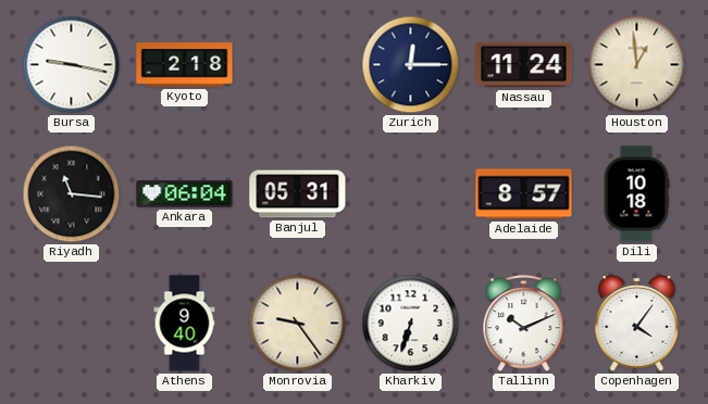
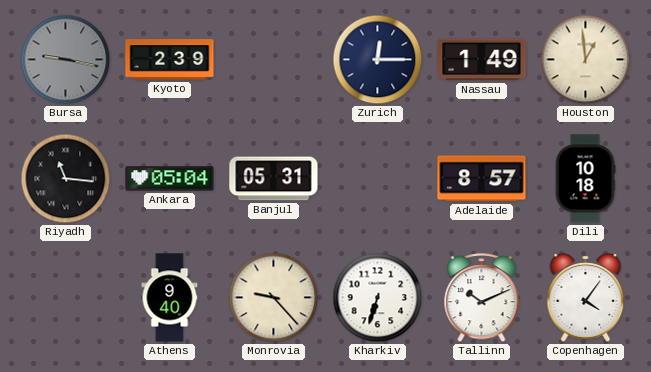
Bursa dial: white -> grey (66, 60)
Kyoto: 2:18 -> 2:39 (170, 60)
Nassau: 11:24 -> 1:49 (482, 60)
Ankara: 06:04 -> 05:04 (170, 179)
Monrovia: 9:24 -> 9:23 (274, 298)
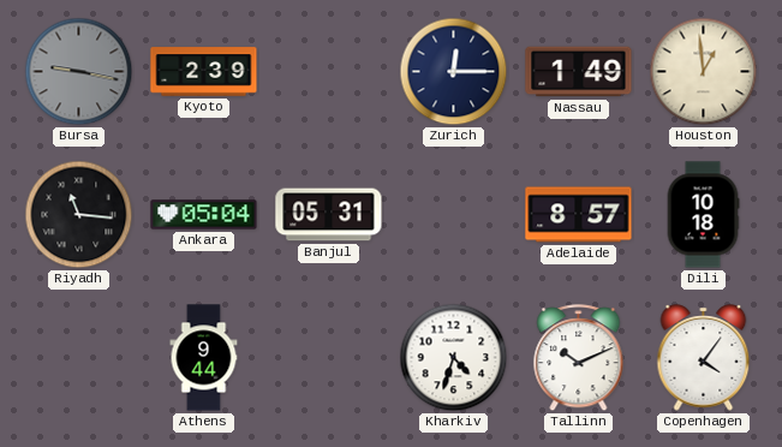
Athens: 9:40 -> 9:44 (204, 358)
Monrovia: 9:23 -> none (274, 298)
Kharkiv: 6:33 -> 4:33 (454, 358)
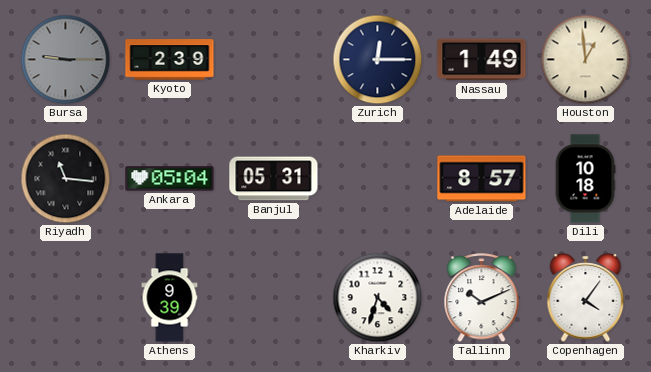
Bursa: 9:17 -> 9:15 (66, 60)
Athens: 9:44 -> 9:39 (170, 298)
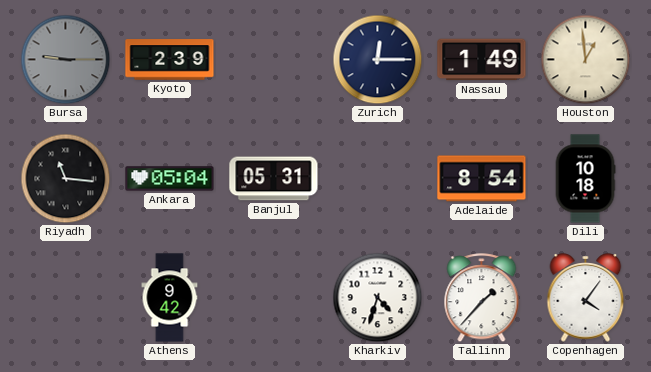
Adelaide: 8:57 -> 8:54 (482, 179)
Athens: 9:39 -> 9:42 (170, 298)
Tallinn: 10:11 -> 1:37 (482, 298)
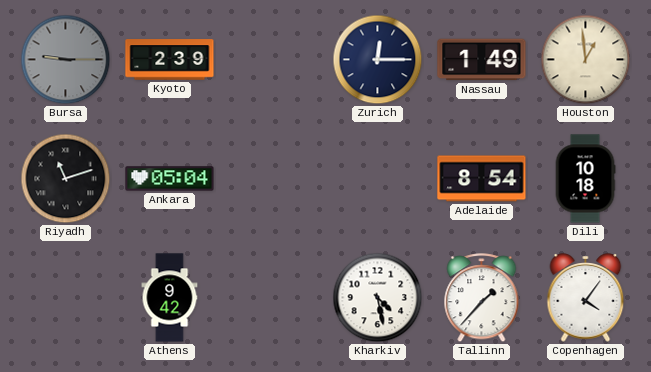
Riyadh: 11:16 -> 11:12 (66, 179)
Banjul: 05:31 -> none (274, 179)
Kharkiv: 4:33 -> 4:28 (378, 298)
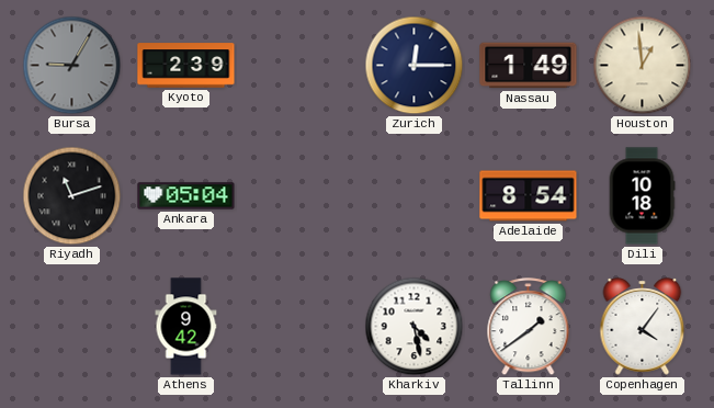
Bursa: 9:15 -> 9:05 (72, 66)
Tallinn: 1:37 -> 1:39 (529, 327)
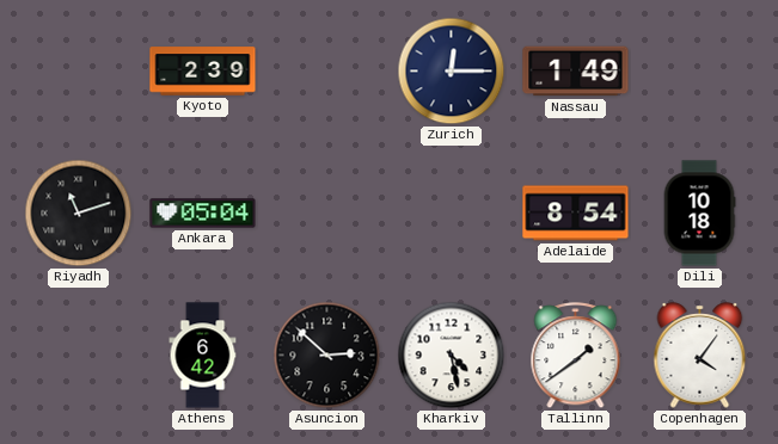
Bursa: 9:05 -> none (72, 66)
Houston: 12:59 -> none (643, 66)
Athens: 9:42 -> 6:42 (203, 356)
Asuncion: none -> 2:52 (327, 356)
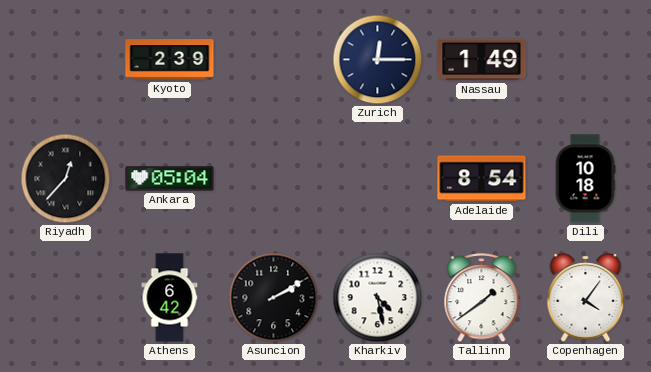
Riyadh: 11:12 -> 12:37 (66, 179)
Asuncion: 2:52 -> 2:10 (274, 298)
